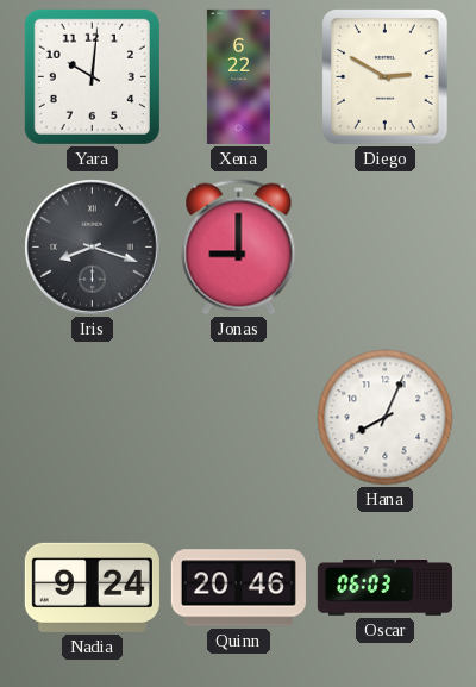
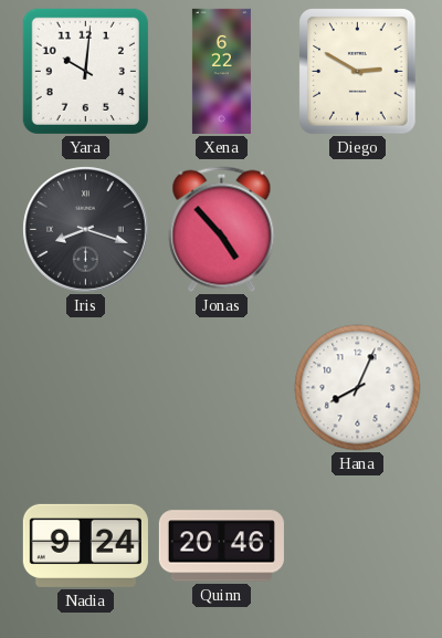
Jonas: 9:00 -> 4:53 (222, 230)
Oscar: 06:03 -> none (384, 588)
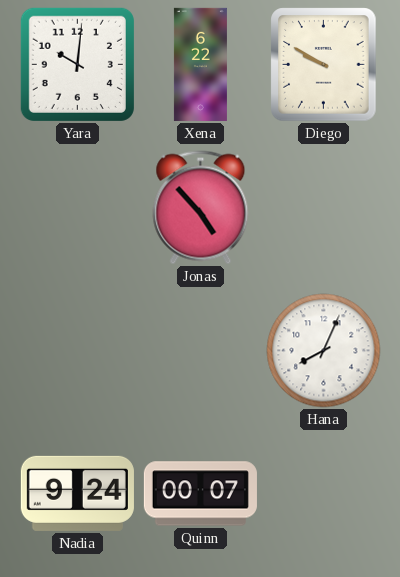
Diego: 2:50 -> 9:50 (324, 65)
Iris: 8:18 -> none (86, 230)
Quinn: 20:46 -> 00:07 (200, 494)
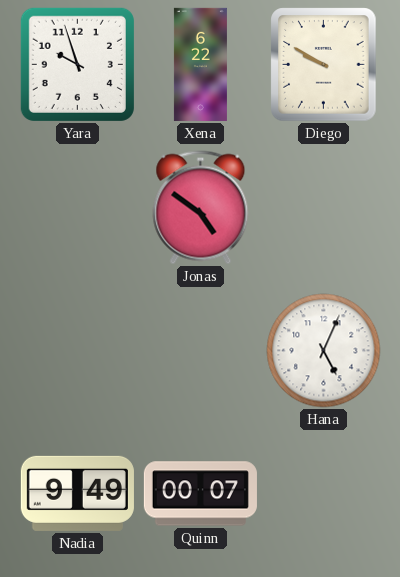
Yara: 10:01 -> 9:57 (77, 64)
Jonas: 4:53 -> 4:51 (201, 208)
Hana: 8:04 -> 5:04 (324, 351)
Nadia: 9:24 -> 9:49 (77, 493)
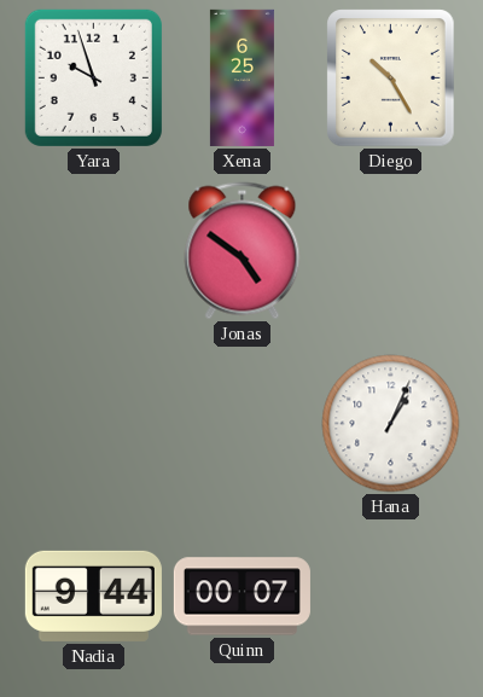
Xena: 6:22 -> 6:25 (241, 77)
Diego: 9:50 -> 10:25 (391, 79)
Hana: 5:04 -> 1:04 (391, 424)
Nadia: 9:49 -> 9:44 (93, 596)
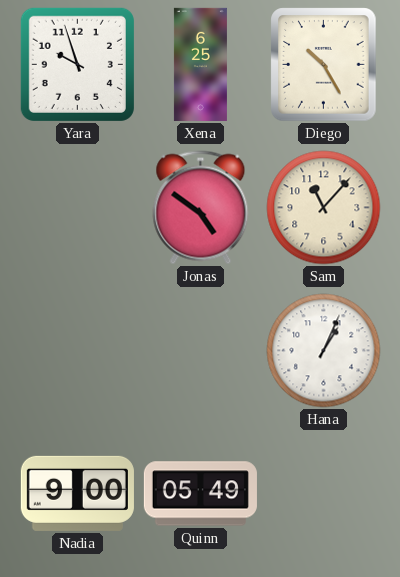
Sam: none -> 11:07 (324, 208)
Nadia: 9:44 -> 9:00 (77, 493)
Quinn: 00:07 -> 05:49 (200, 494)
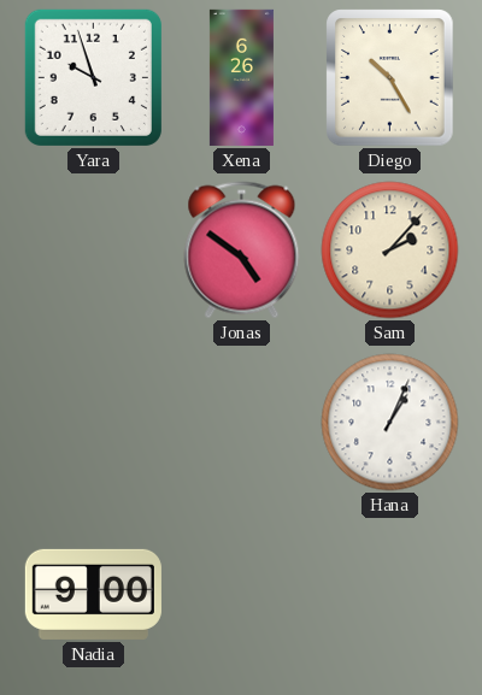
Xena: 6:25 -> 6:26 (241, 77)
Sam: 11:07 -> 2:07 (390, 251)
Quinn: 05:49 -> none (200, 494)
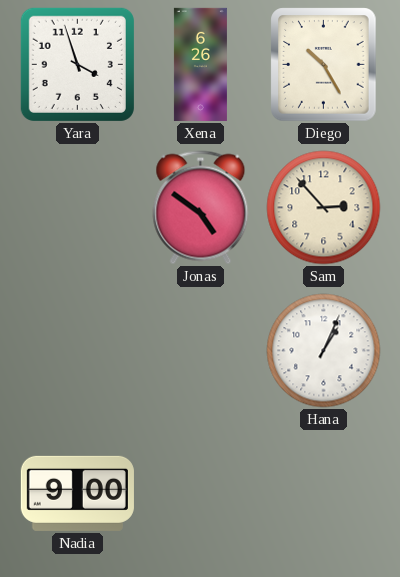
Yara: 9:57 -> 3:57 (77, 64)
Sam: 2:07 -> 2:53 (324, 208)
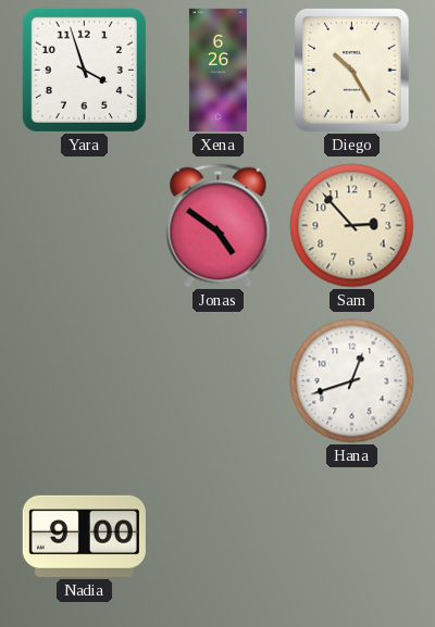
Hana: 1:04 -> 12:42 (352, 381)
